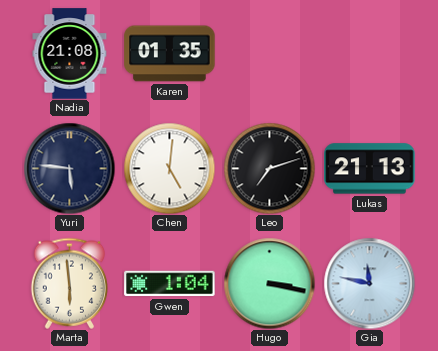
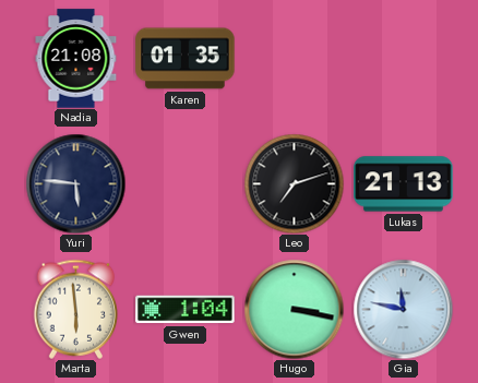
Chen: 5:01 -> none (169, 168)
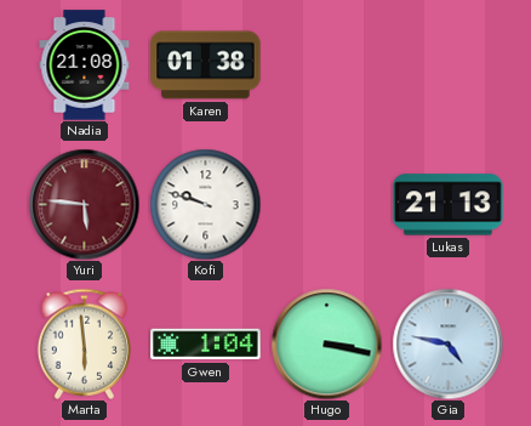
Karen: 01:35 -> 01:38 (206, 66)
Yuri dial: navy -> burgundy (84, 204)
Kofi: none -> 9:48 (205, 204)
Leo: 7:12 -> none (294, 183)
Gia: 11:47 -> 4:47 (447, 343)
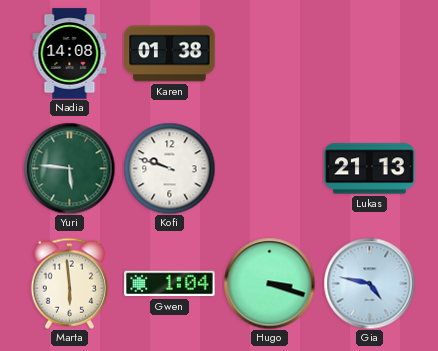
Nadia: 21:08 -> 14:08 (70, 54)
Yuri dial: burgundy -> green (69, 168)
Hugo: 3:17 -> 3:18 (269, 283)
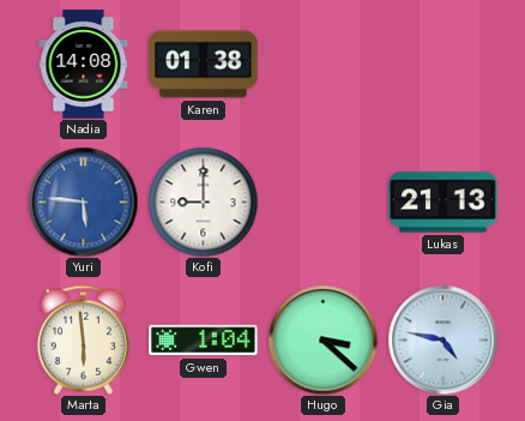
Yuri dial: green -> blue (83, 202)
Kofi: 9:48 -> 9:00 (203, 202)
Hugo: 3:18 -> 3:22 (322, 339)
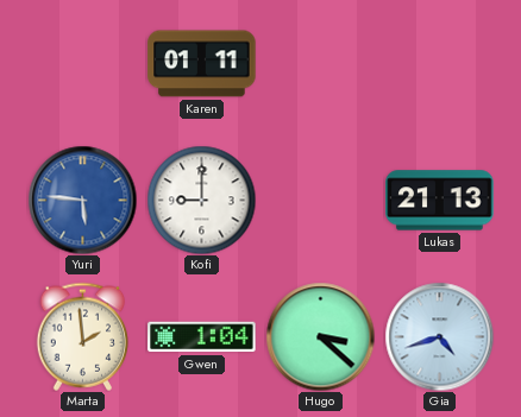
Nadia: 14:08 -> none (84, 65)
Karen: 01:38 -> 01:11 (202, 64)
Marta: 5:59 -> 1:59 (82, 336)
Gia: 4:47 -> 4:42 (439, 336)
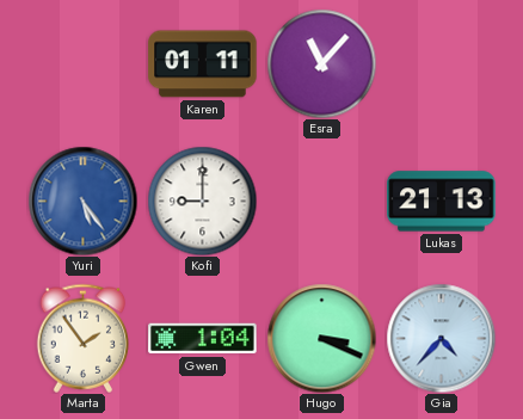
Esra: none -> 11:07 (321, 63)
Yuri: 5:46 -> 5:24 (82, 201)
Marta: 1:59 -> 1:54 (82, 338)
Hugo: 3:22 -> 3:19 (321, 338)
Gia: 4:42 -> 4:37 (441, 338)
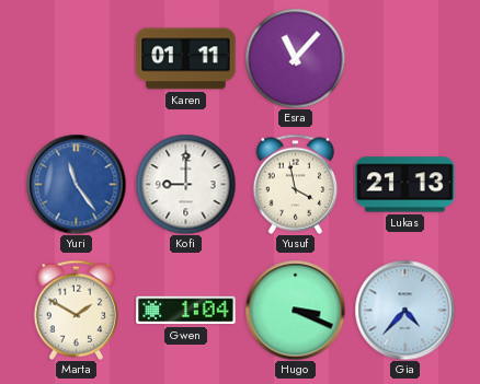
Yuri: 5:24 -> 11:24 (76, 184)
Yusuf: none -> 3:58 (295, 184)
Marta: 1:54 -> 1:50 (76, 310)
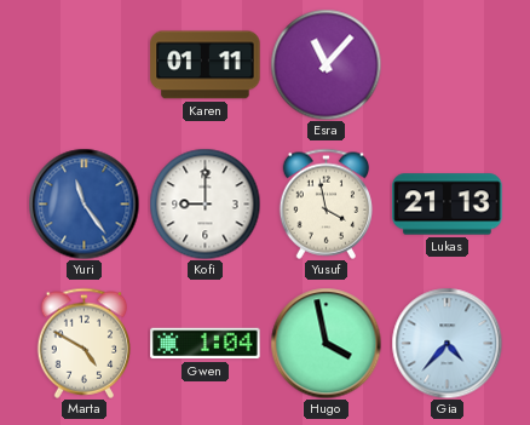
Marta: 1:50 -> 4:50 (83, 343)
Hugo: 3:19 -> 3:58 (326, 343)
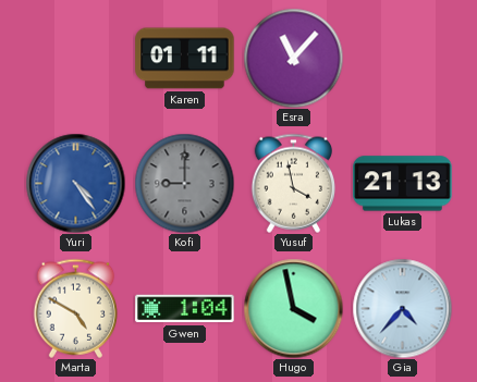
Yuri: 11:24 -> 4:24 (75, 183)
Kofi dial: white -> grey (184, 183)
